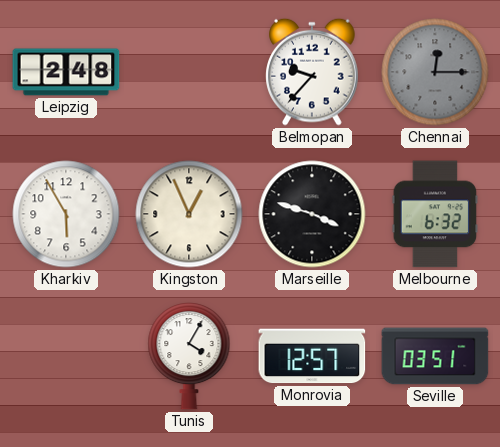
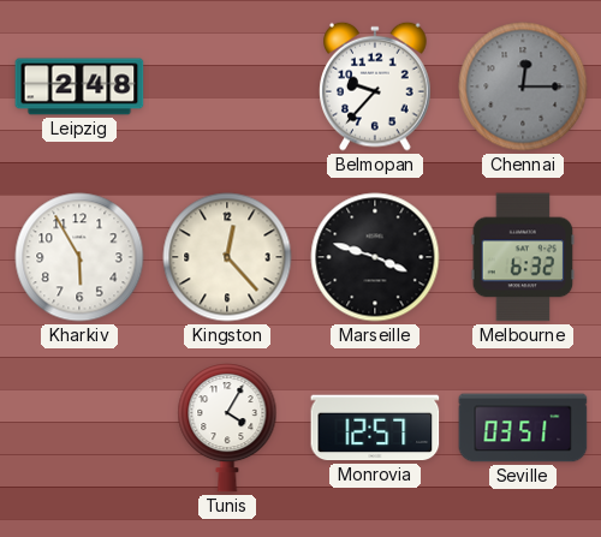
Kingston: 12:56 -> 12:23 (227, 257)
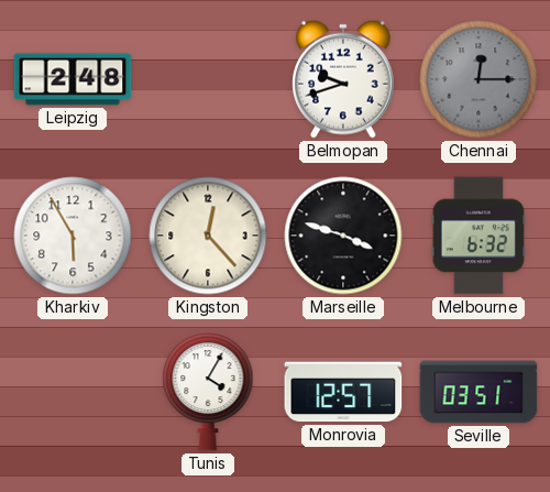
Belmopan: 9:37 -> 9:42 (343, 79)
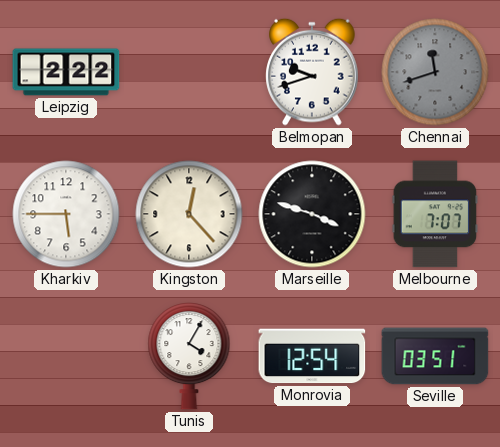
Leipzig: 2:48 -> 2:22 (66, 72)
Chennai: 12:15 -> 11:42 (435, 72)
Kharkiv: 5:55 -> 5:45 (66, 214)
Melbourne: 6:32 -> 7:07 (435, 214)
Monrovia: 12:57 -> 12:54 (312, 356)
